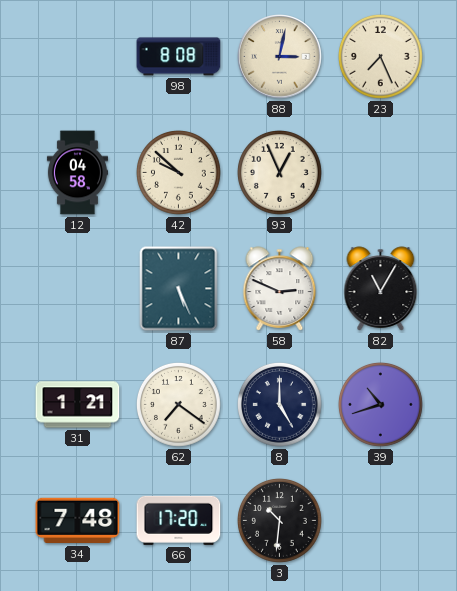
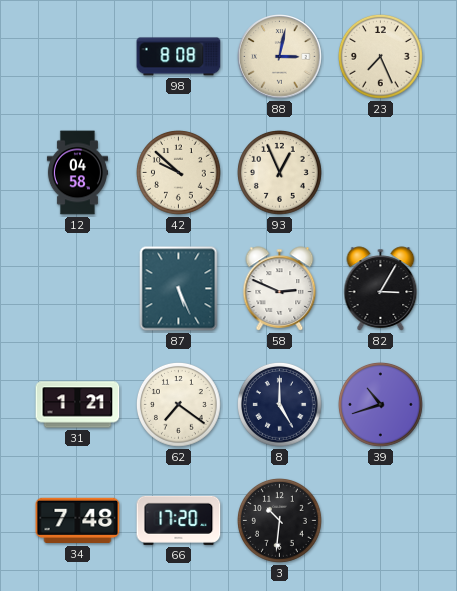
82: 11:05 -> 3:05 (381, 289)
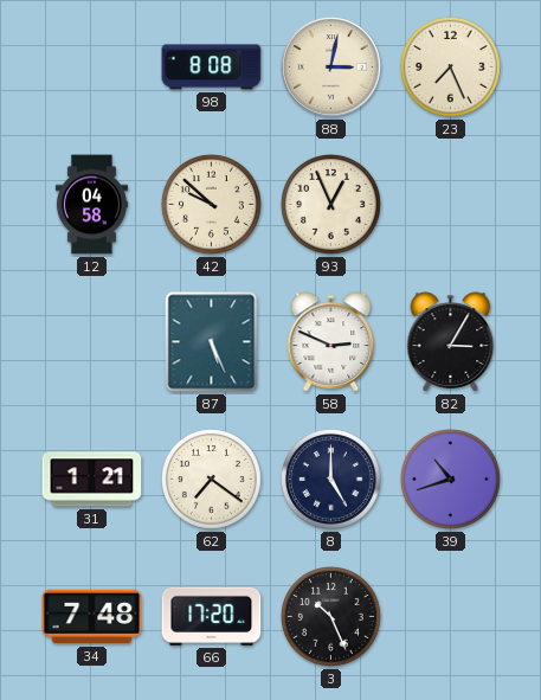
3: 10:31 -> 10:26 (331, 617)
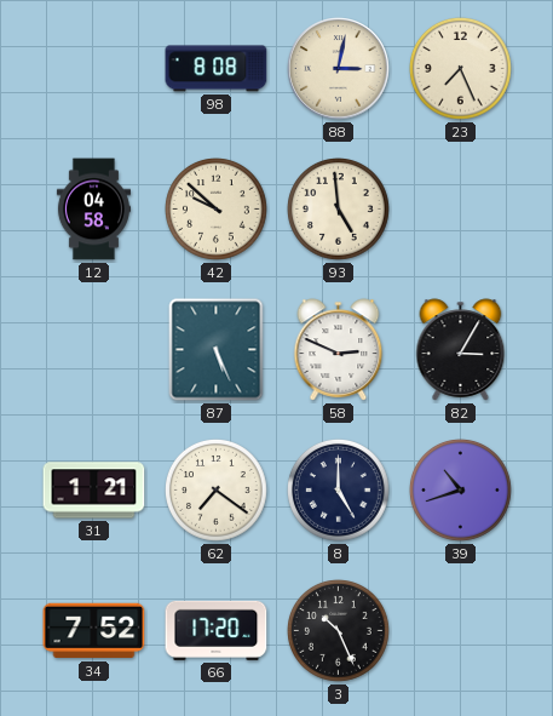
93: 12:56 -> 4:59 (339, 210)
34: 7:48 -> 7:52 (94, 631)
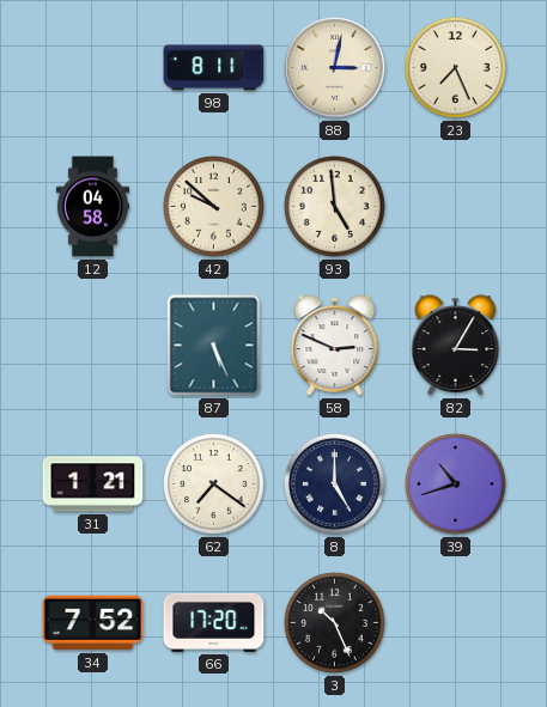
98: 8:08 -> 8:11 (214, 68)
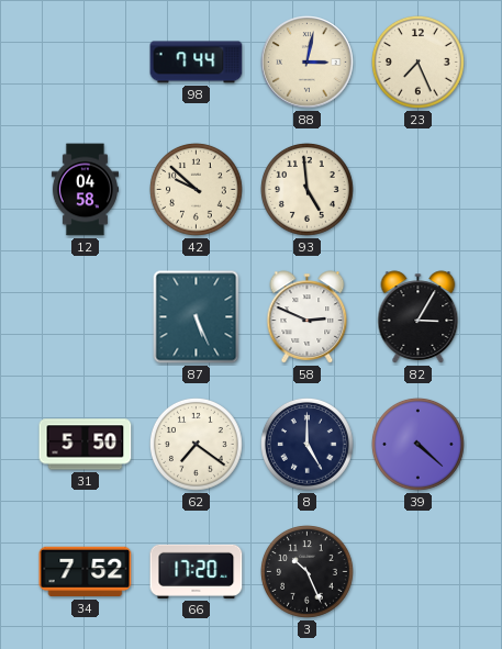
98: 8:11 -> 7:44 (197, 63)
31: 1:21 -> 5:50 (86, 445)
39: 10:42 -> 4:22 (419, 445)
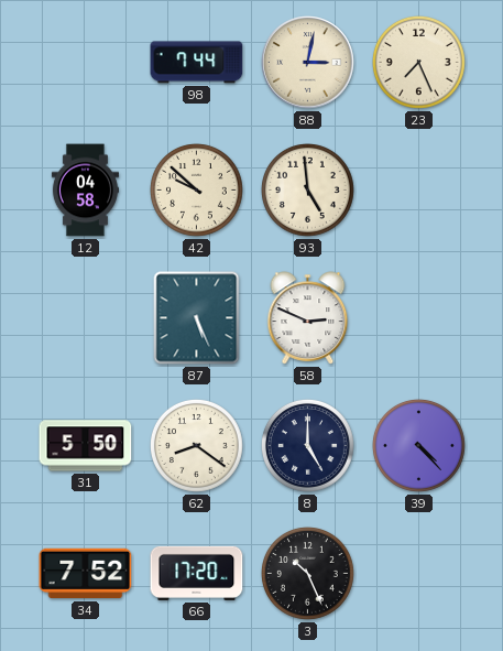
82: 3:05 -> none (419, 317)
62: 7:21 -> 8:21 (197, 446)
39: 4:22 -> 4:23 (419, 446)
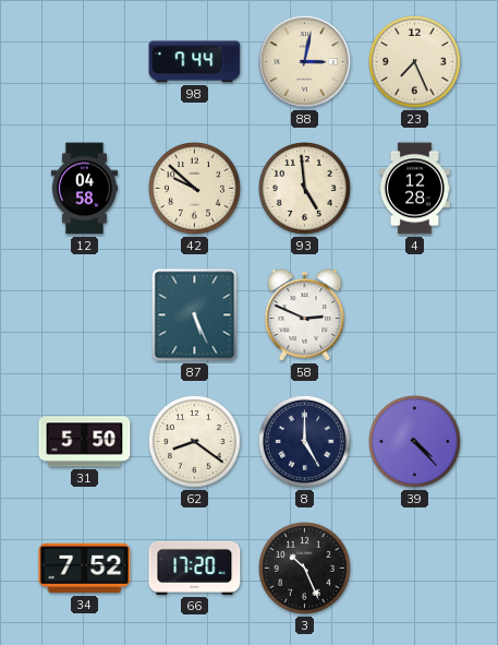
4: none -> 12:28 (414, 189)
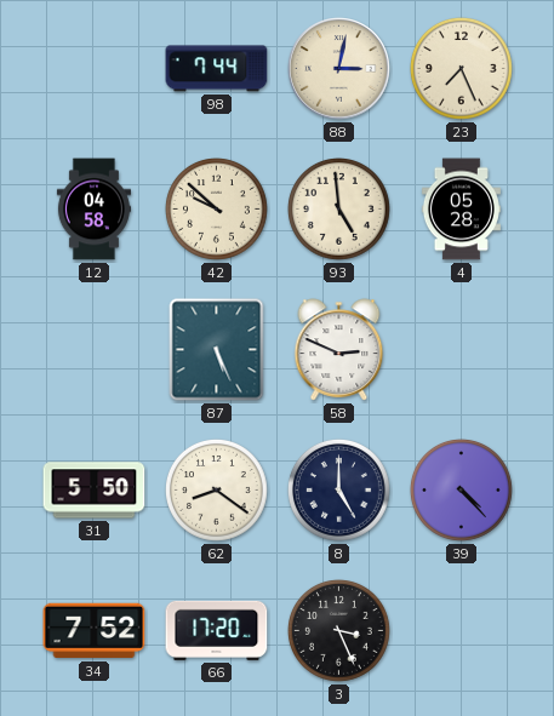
4: 12:28 -> 05:28 (461, 210)
3: 10:26 -> 3:26 (339, 631)
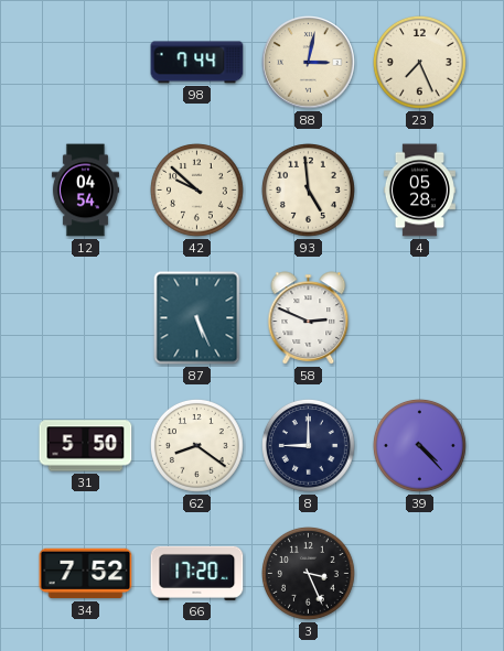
12: 04:58 -> 04:54 (85, 191)
8: 5:00 -> 9:00 (309, 446)
